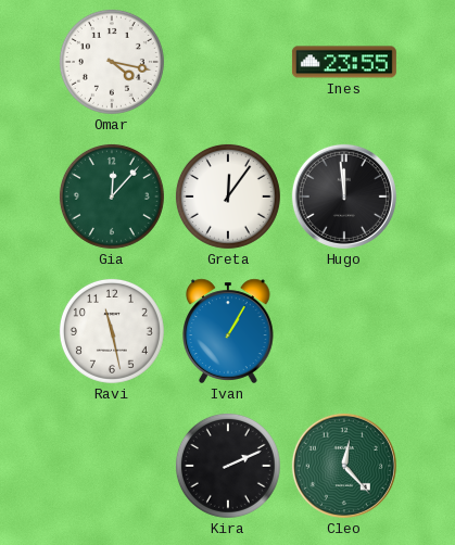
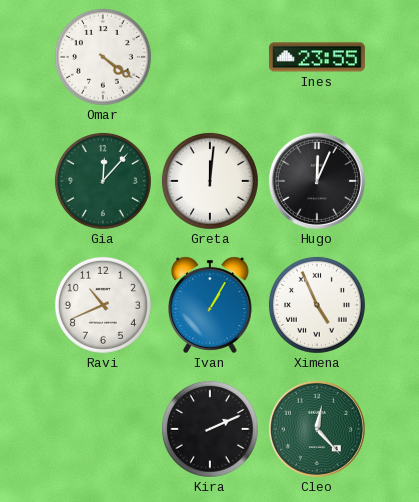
Omar: 4:17 -> 4:21 (103, 57)
Greta: 12:06 -> 12:01 (210, 181)
Hugo: 11:59 -> 12:04 (317, 181)
Ravi: 11:28 -> 10:41 (103, 305)
Ximena: none -> 4:56 (317, 305)
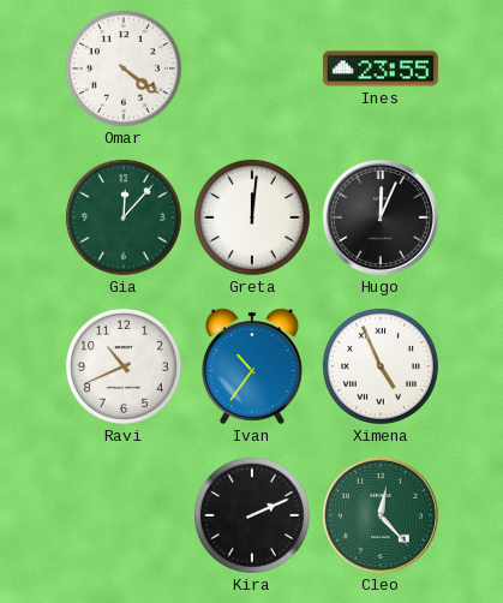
Ivan: 1:05 -> 10:36 (253, 366)
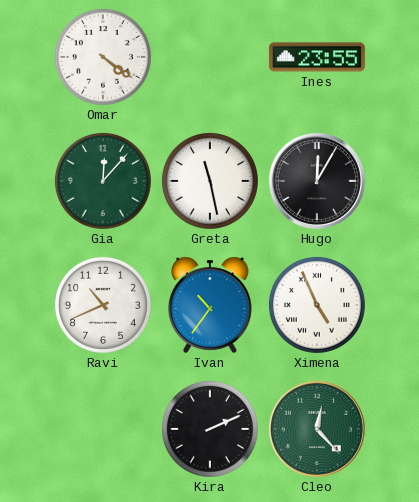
Greta: 12:01 -> 11:28 (210, 181)
Hugo: 12:04 -> 12:05 (317, 181)
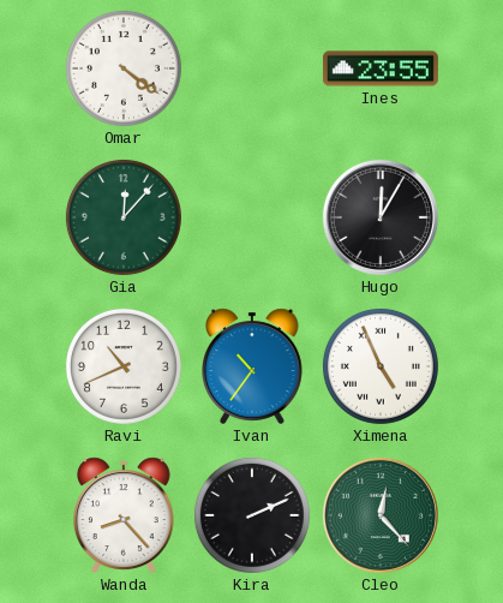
Greta: 11:28 -> none (210, 181)
Wanda: none -> 8:23 (125, 515)
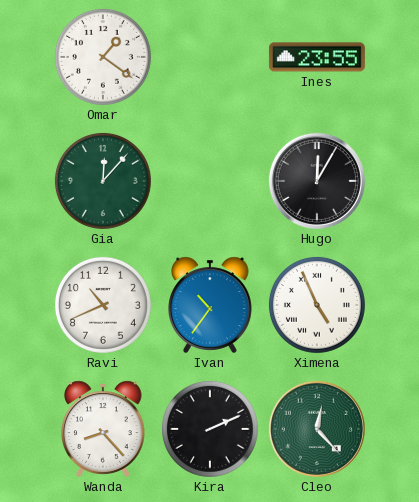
Omar: 4:21 -> 1:21 (103, 57)
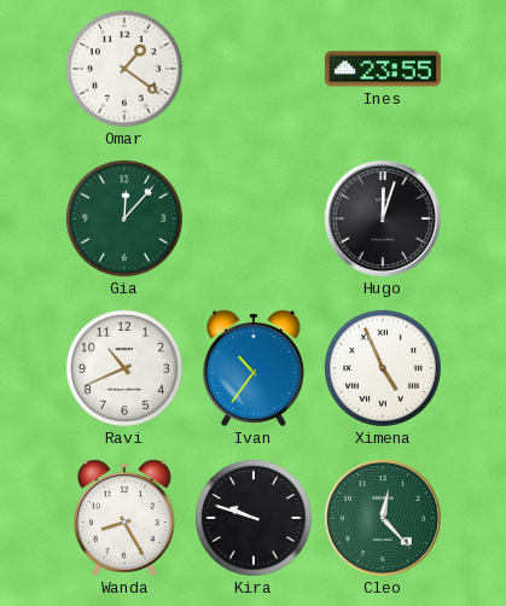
Hugo: 12:05 -> 12:03 (383, 218)
Wanda: 8:23 -> 8:25 (126, 518)
Kira: 2:11 -> 9:48 (254, 518)
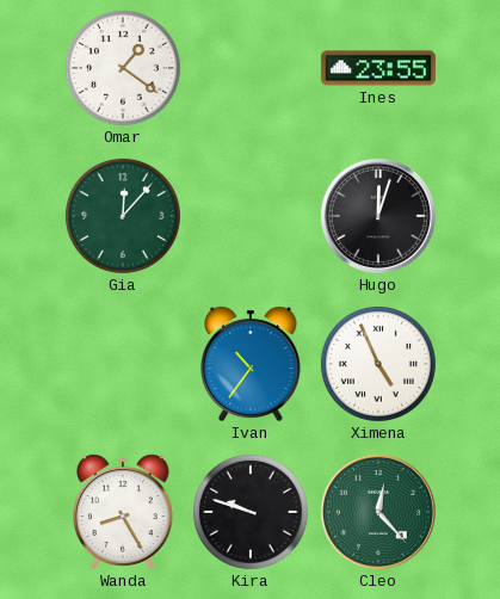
Ravi: 10:41 -> none (124, 368)
